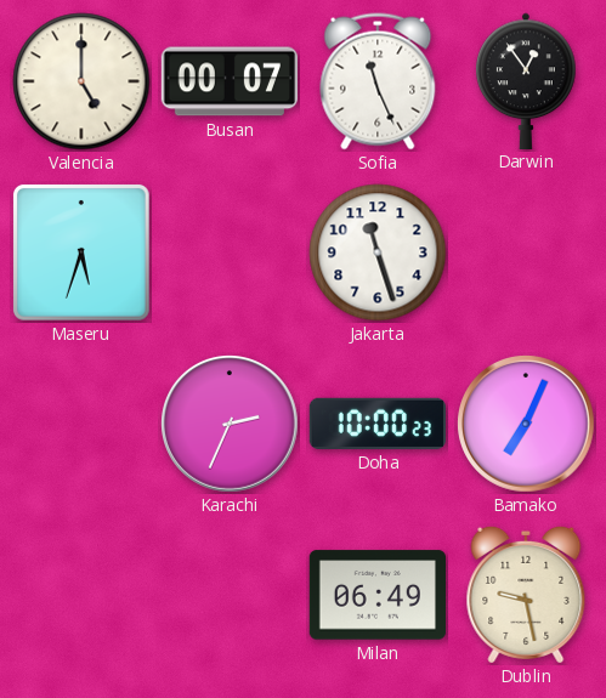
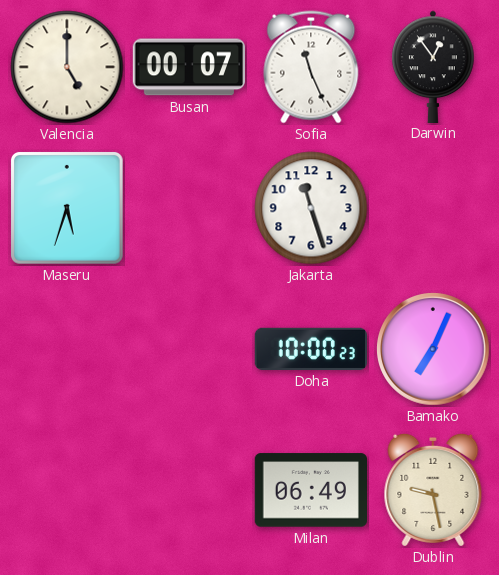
Karachi: 2:34 -> none (231, 425)
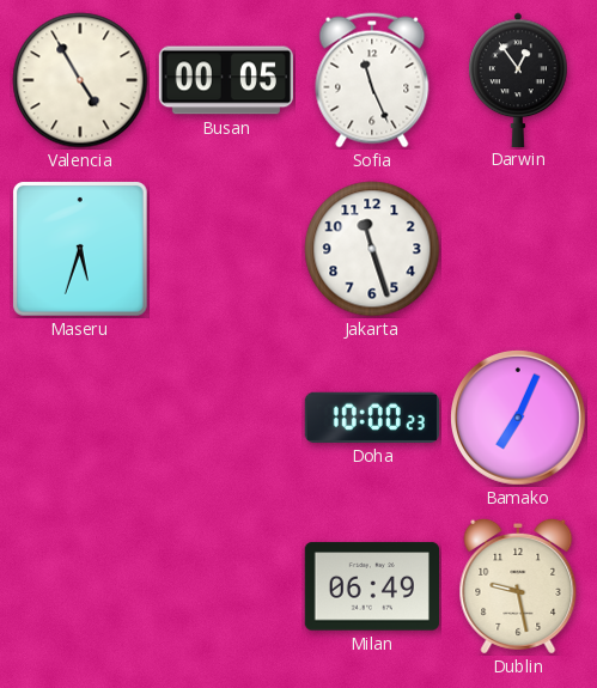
Valencia: 5:00 -> 4:55 (80, 80)
Busan: 00:07 -> 00:05 (225, 80)
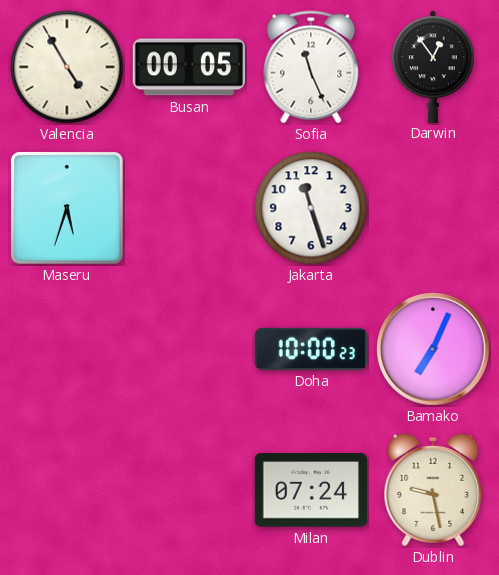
Milan: 06:49 -> 07:24 (310, 490)
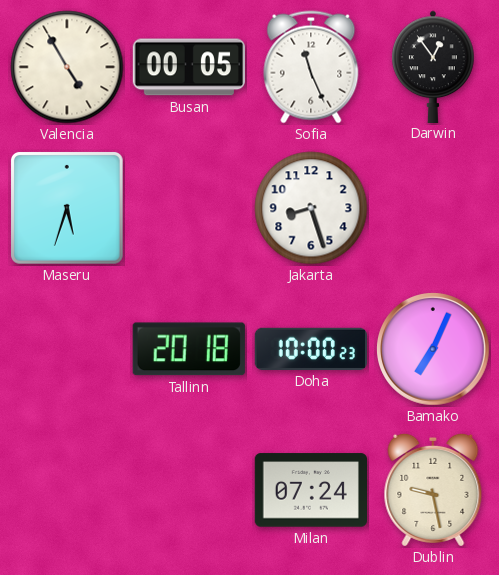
Jakarta: 11:27 -> 8:27 (311, 208)
Tallinn: none -> 20:18 (189, 349)
